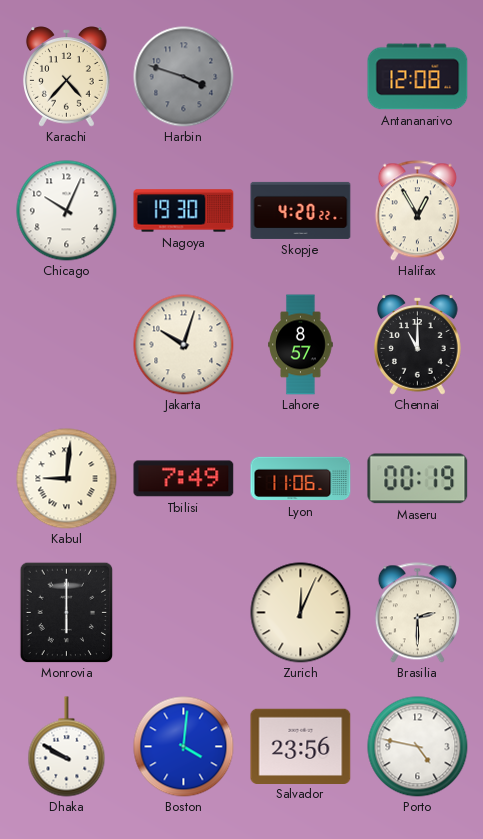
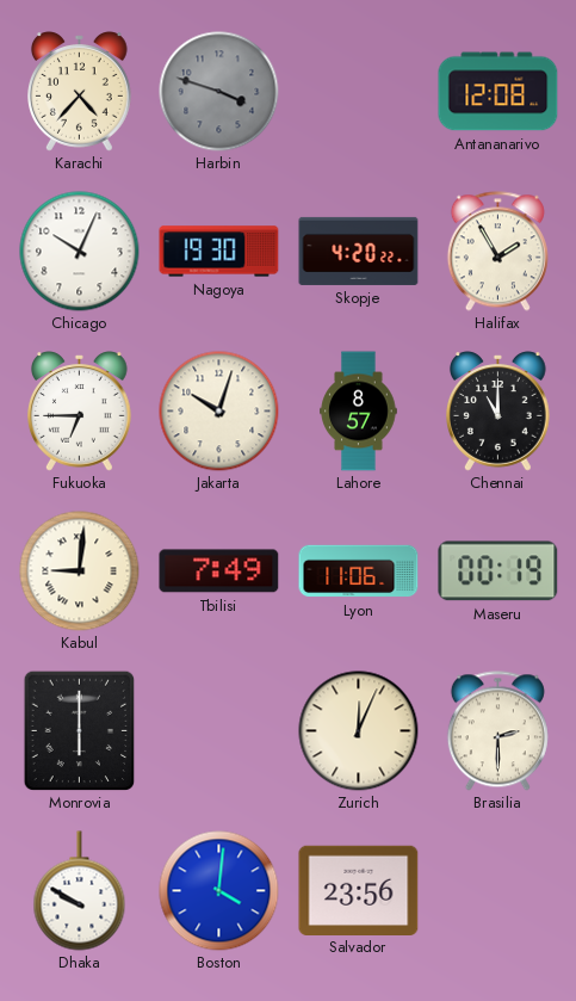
Halifax: 12:55 -> 1:55 (497, 252)
Fukuoka: none -> 6:45 (80, 412)
Porto: 4:47 -> none (418, 747)
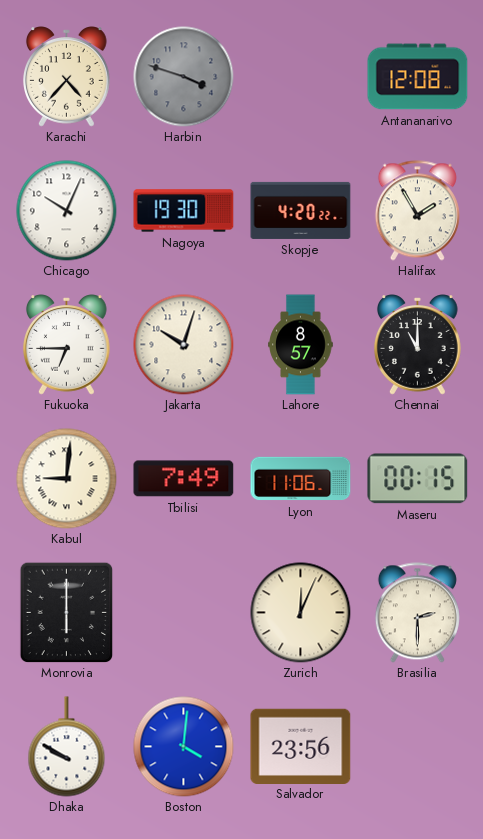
Maseru: 00:19 -> 00:15 (418, 479)
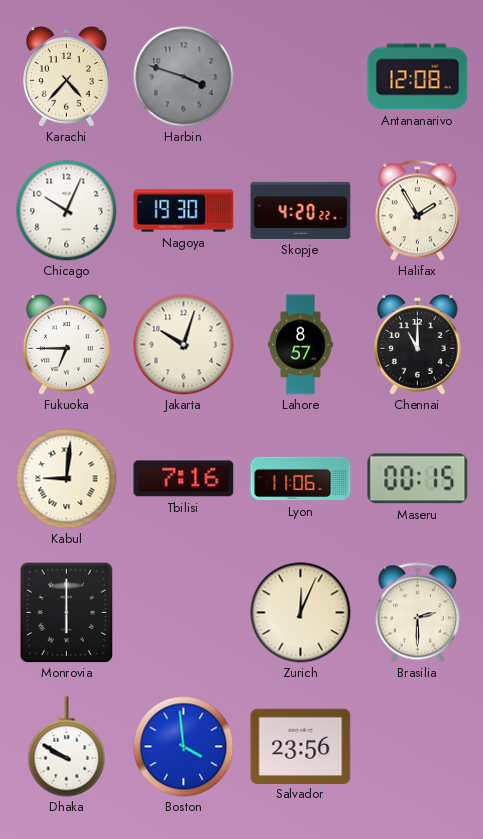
Tbilisi: 7:49 -> 7:16 (184, 479)
Boston: 4:01 -> 3:59 (184, 747)
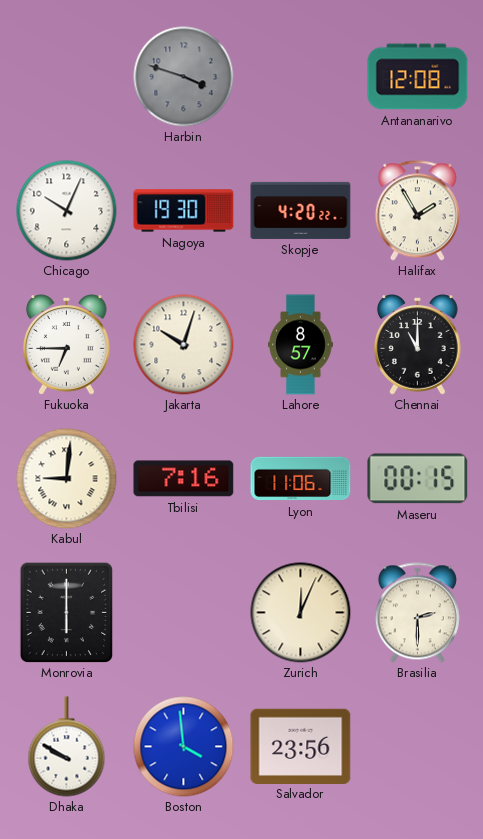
Karachi: 4:37 -> none (67, 77)
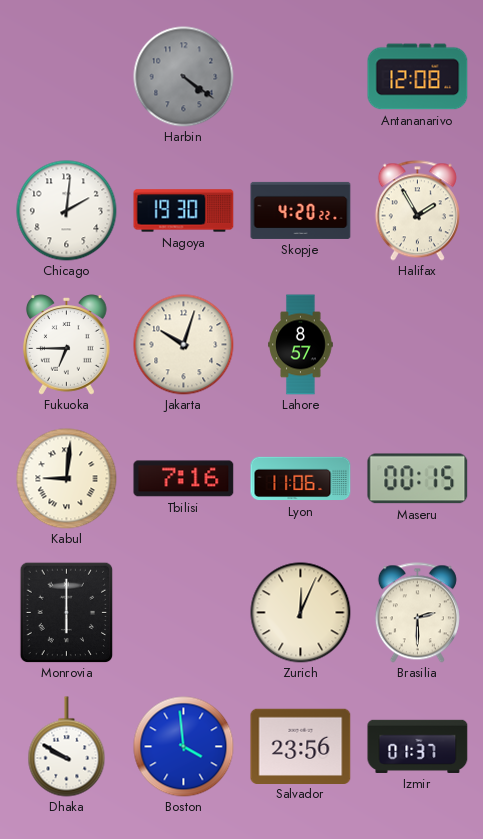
Harbin: 3:48 -> 4:21 (184, 77)
Chicago: 10:04 -> 2:01 (67, 211)
Chennai: 11:00 -> none (418, 345)
Izmir: none -> 01:37 (418, 746)
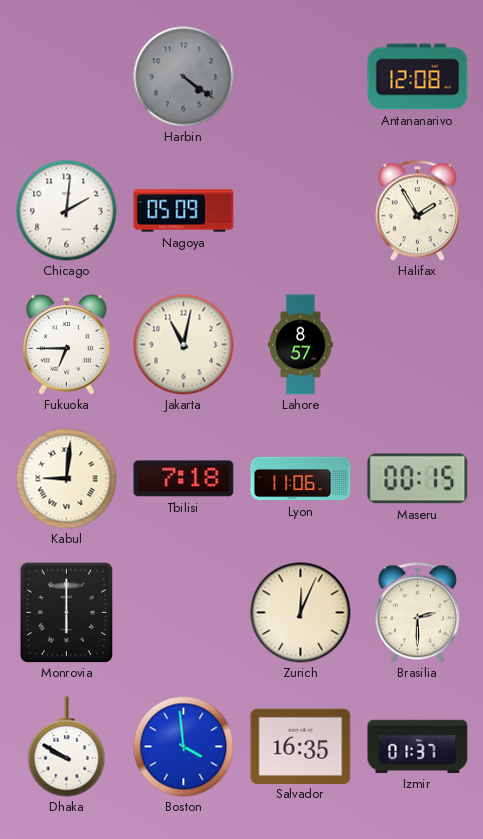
Nagoya: 19:30 -> 05:09 (184, 211)
Skopje: 4:20 -> none (301, 210)
Jakarta: 10:03 -> 11:02 (184, 345)
Tbilisi: 7:16 -> 7:18 (184, 479)
Salvador: 23:56 -> 16:35 (301, 746)
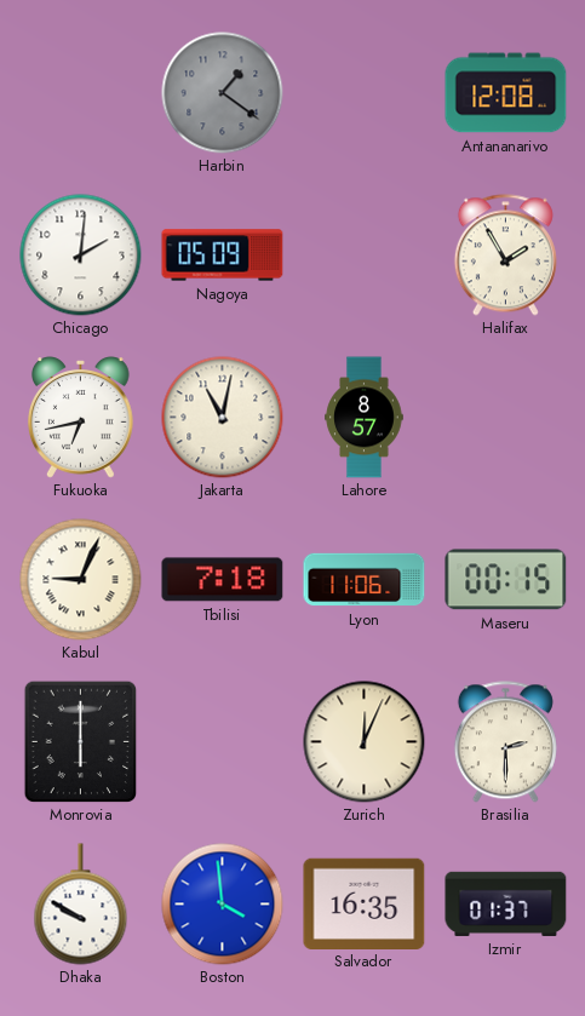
Harbin: 4:21 -> 1:21 (223, 93)
Fukuoka: 6:45 -> 6:43 (81, 418)
Kabul: 9:01 -> 9:04 (81, 580)
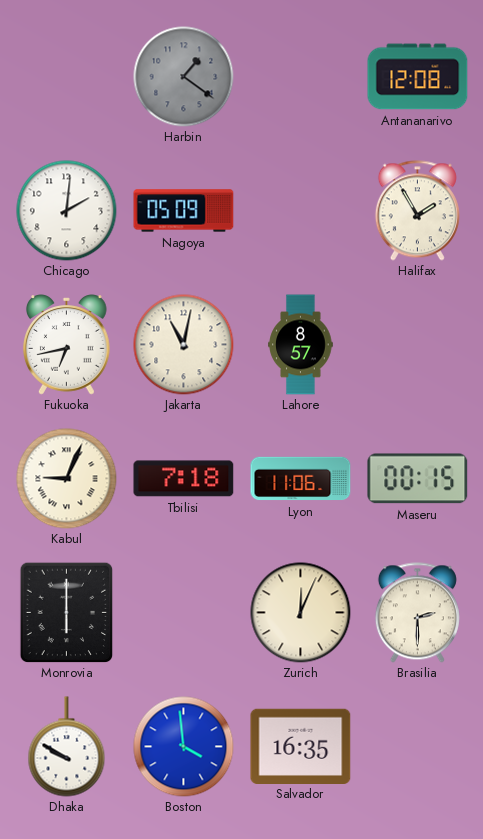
Izmir: 01:37 -> none (506, 903)
